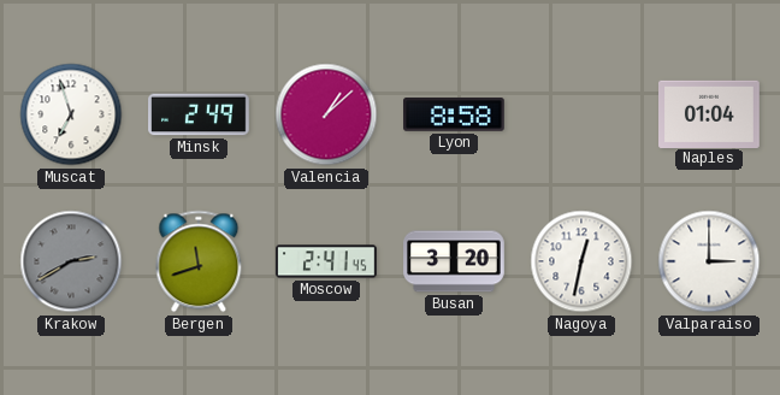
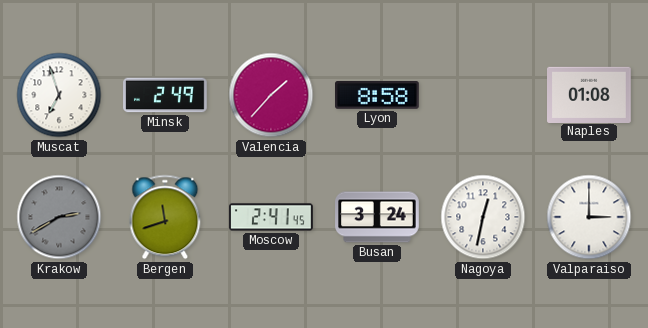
Valencia: 1:08 -> 1:37 (271, 95)
Naples: 01:04 -> 01:08 (590, 94)
Busan: 3:20 -> 3:24 (377, 217)
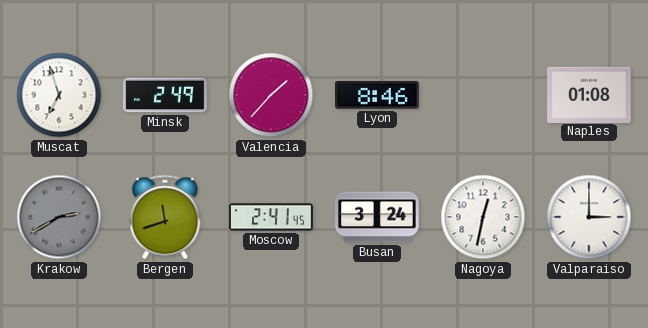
Lyon: 8:58 -> 8:46 (378, 96)
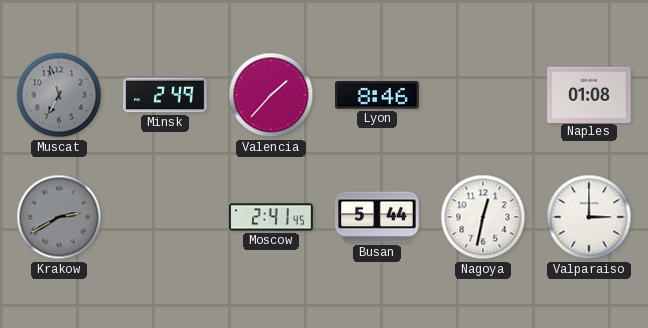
Muscat dial: white -> grey (59, 95)
Bergen: 11:42 -> none (165, 217)
Busan: 3:24 -> 5:44 (377, 217)
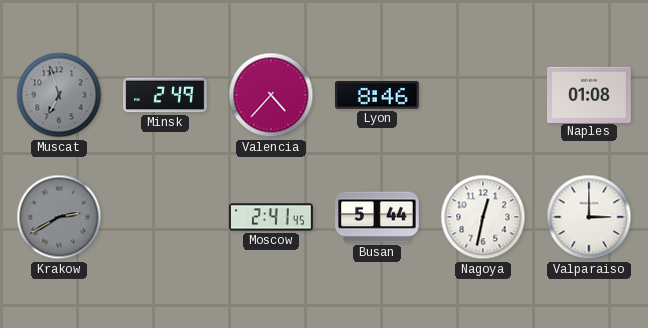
Valencia: 1:37 -> 4:37 (271, 95)
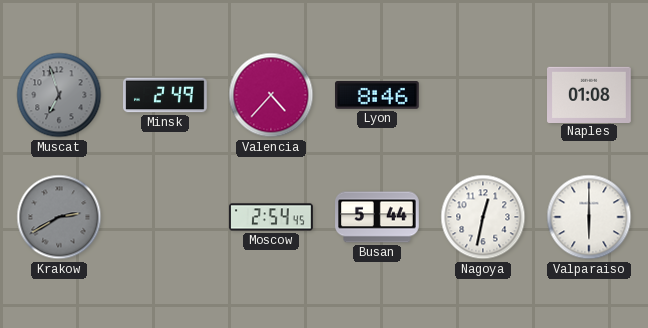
Moscow: 2:41 -> 2:54 (271, 217)
Valparaiso: 3:00 -> 6:00 (589, 217)
